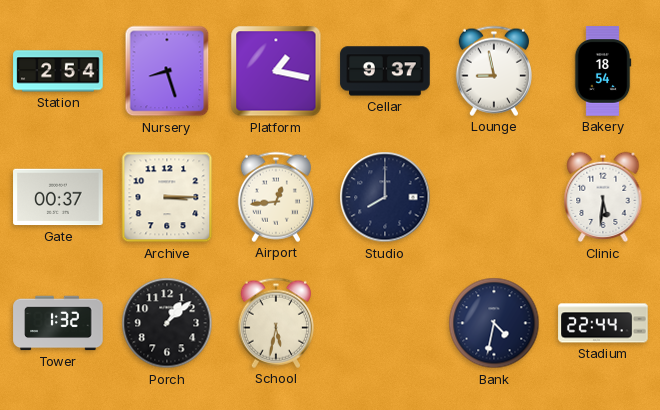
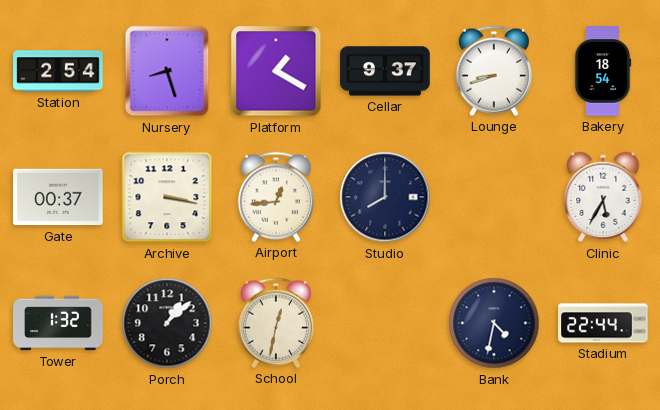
Platform: 1:17 -> 1:20 (276, 71)
Lounge: 8:58 -> 8:42 (494, 71)
Archive: 3:15 -> 3:17 (167, 197)
Clinic: 5:31 -> 5:35 (603, 197)
School: 5:32 -> 12:32 (276, 323)
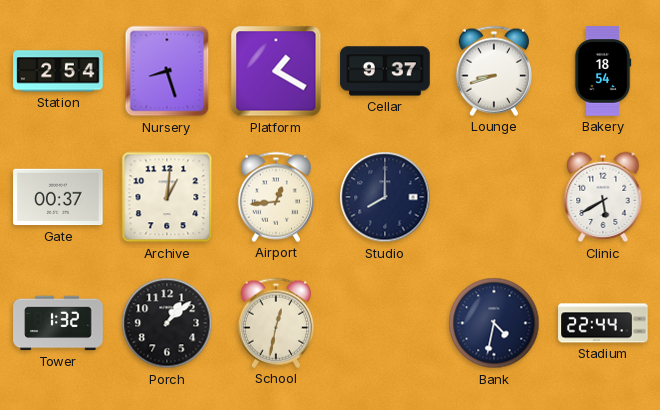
Archive: 3:17 -> 1:01 (167, 197)
Clinic: 5:35 -> 5:40 (603, 197)
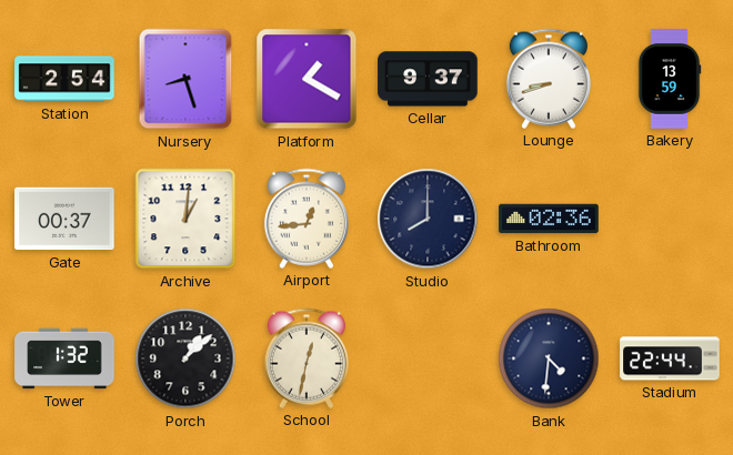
Bakery: 18:54 -> 13:59 (670, 79)
Bathroom: none -> 02:36 (549, 219)
Clinic: 5:40 -> none (603, 197)
Bank: 4:32 -> 4:31 (549, 358)
